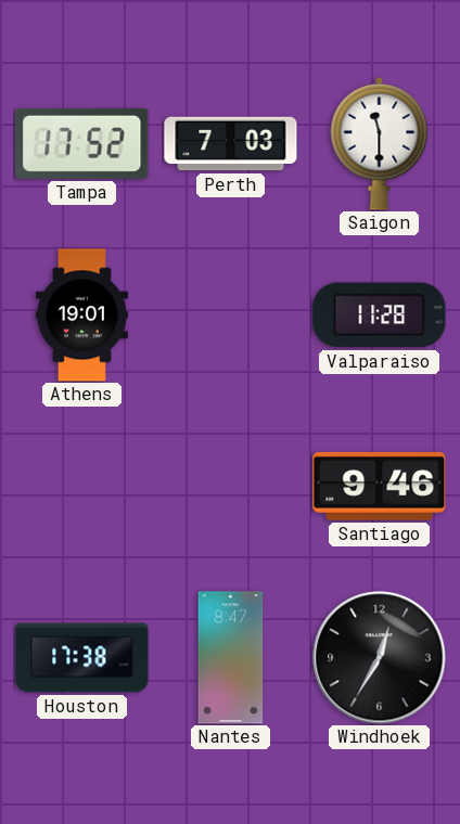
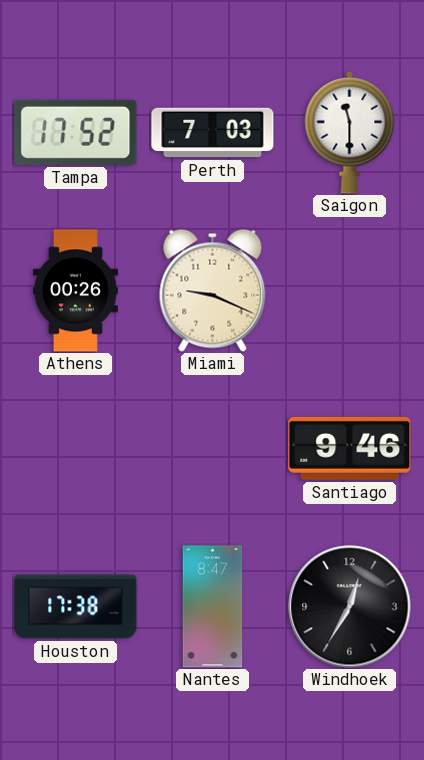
Athens: 19:01 -> 00:26 (75, 291)
Miami: none -> 9:19 (213, 290)
Valparaiso: 11:28 -> none (380, 316)
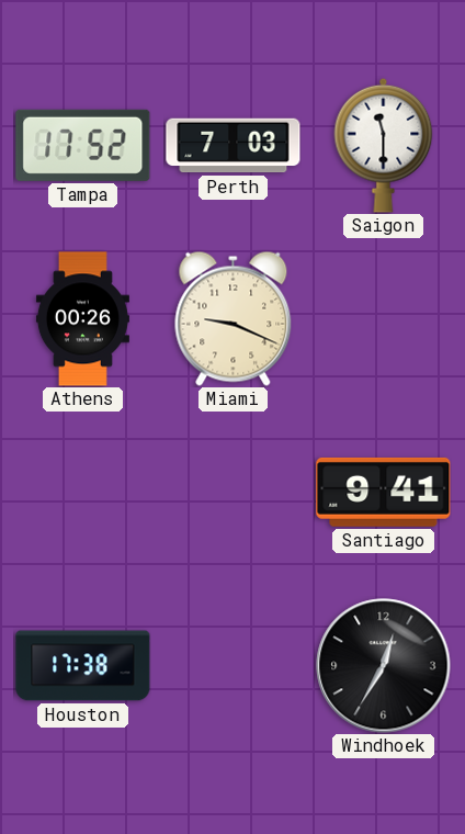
Santiago: 9:46 -> 9:41 (384, 492)
Nantes: 8:47 -> none (213, 607)
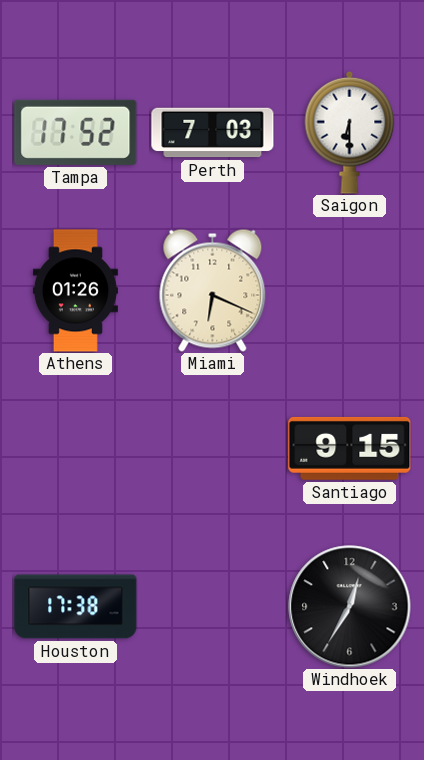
Saigon: 11:30 -> 6:30 (350, 132)
Athens: 00:26 -> 01:26 (75, 291)
Miami: 9:19 -> 6:19 (213, 290)
Santiago: 9:41 -> 9:15 (350, 448)
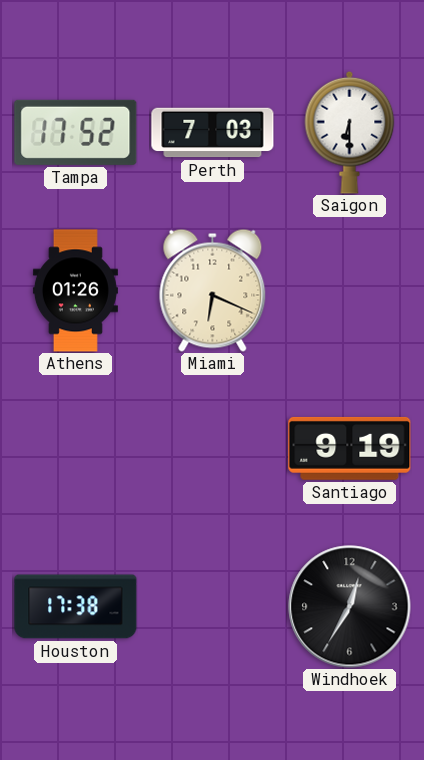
Santiago: 9:15 -> 9:19 (350, 448)
